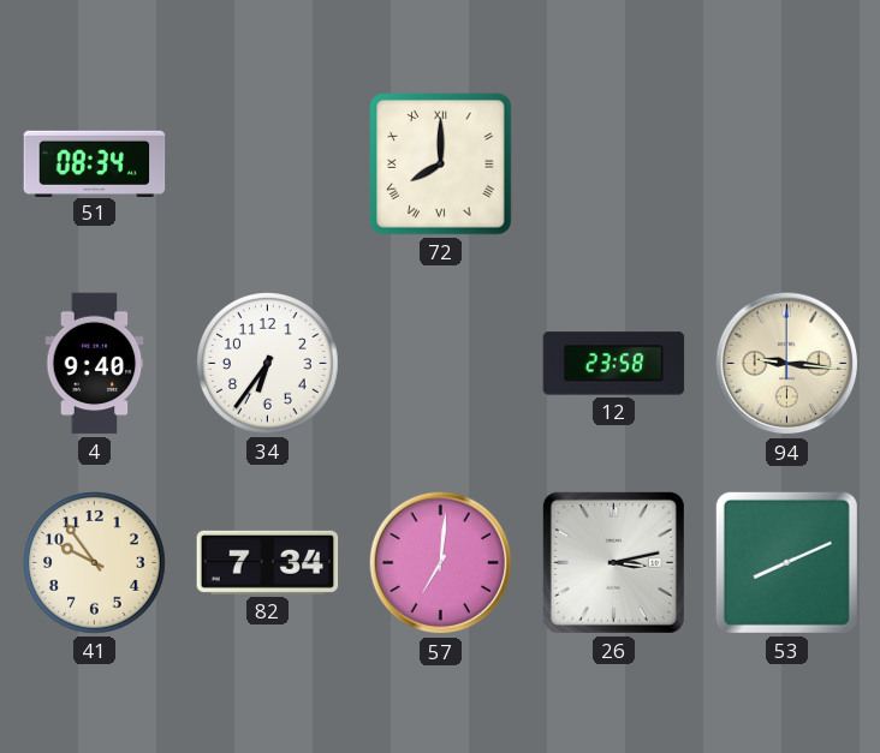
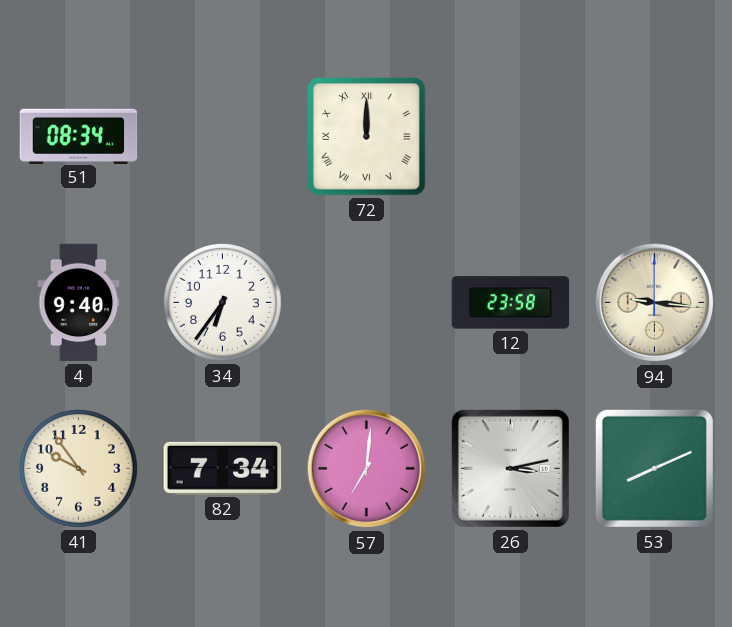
72: 8:00 -> 12:00 (367, 137)
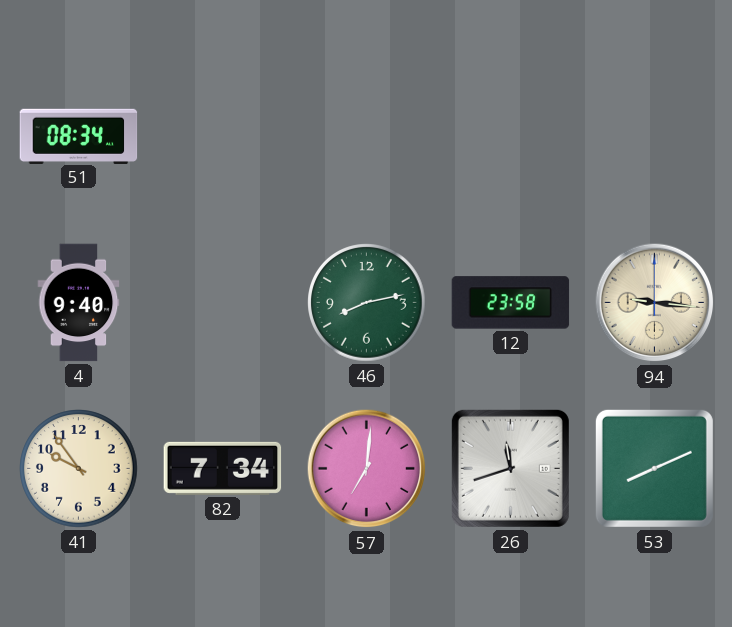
72: 12:00 -> none (367, 137)
34: 6:36 -> none (223, 303)
46: none -> 8:13 (367, 303)
26: 3:13 -> 11:42 (510, 468)
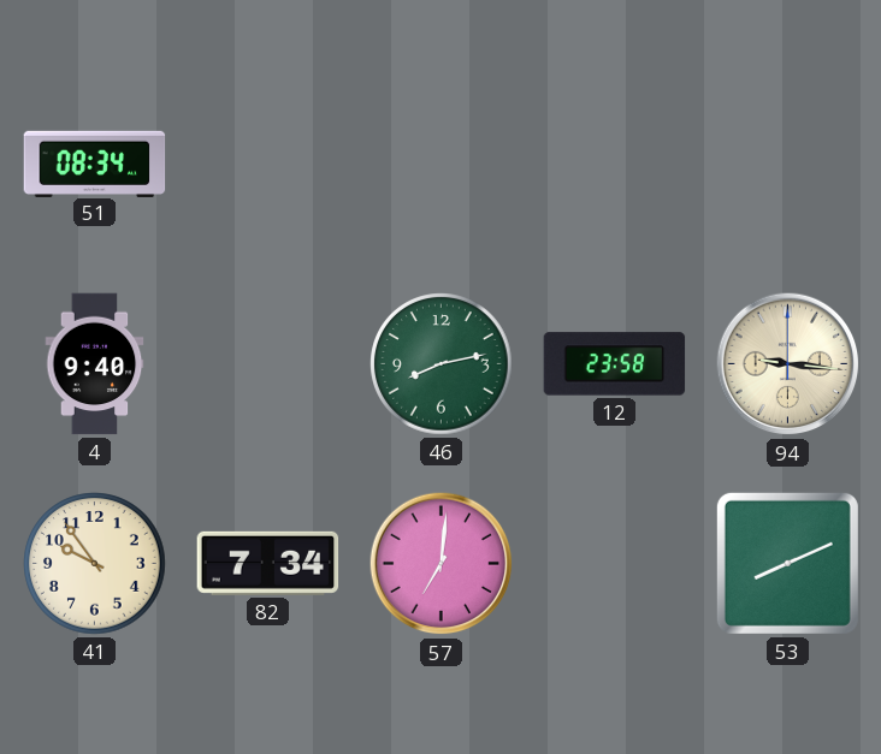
26: 11:42 -> none (510, 468)
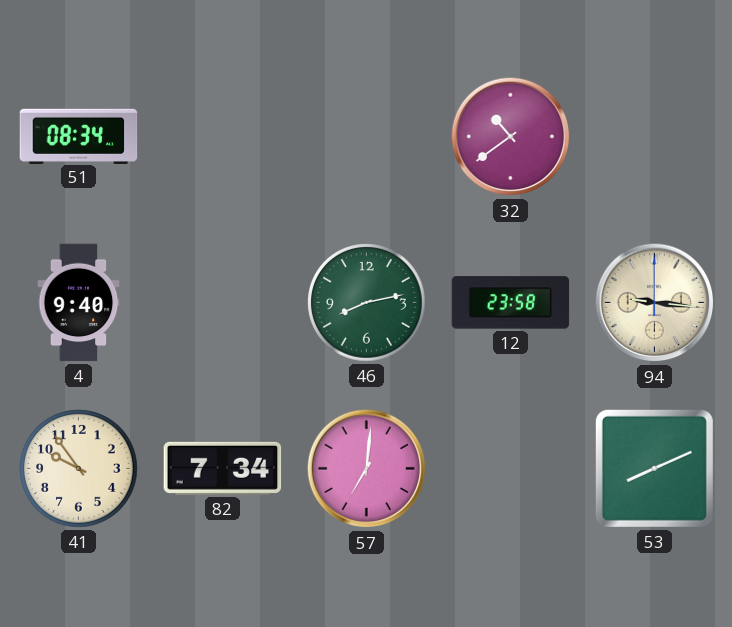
32: none -> 10:39 (511, 137)
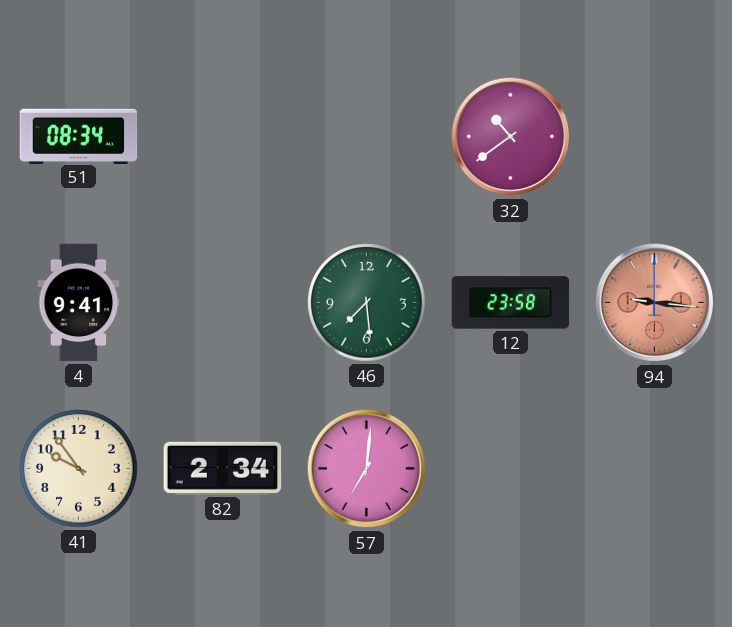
4: 9:40 -> 9:41 (79, 303)
46: 8:13 -> 7:29 (367, 303)
94 dial: cream -> salmon (655, 303)
82: 7:34 -> 2:34 (223, 468)
53: 8:11 -> none (654, 468)
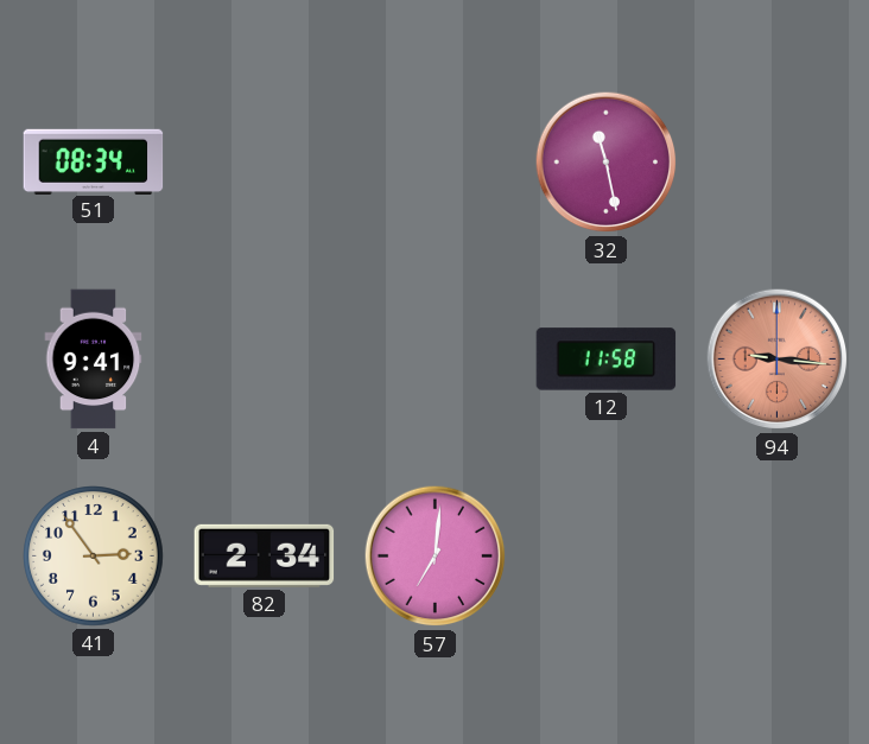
32: 10:39 -> 11:28 (607, 163)
46: 7:29 -> none (367, 303)
12: 23:58 -> 11:58 (607, 360)
41: 9:54 -> 2:54 (94, 557)
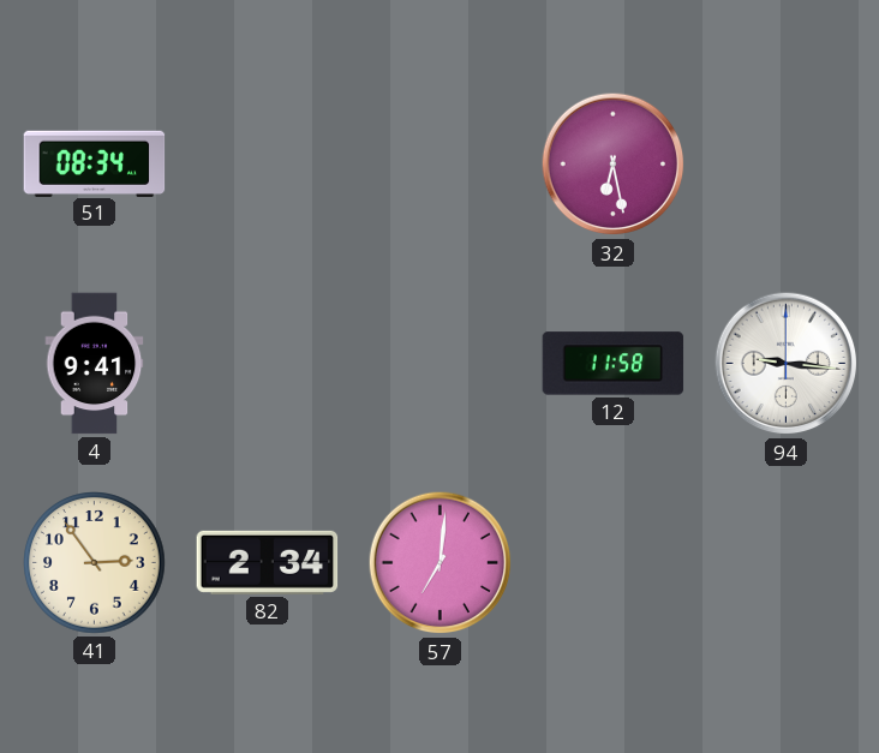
32: 11:28 -> 6:28 (614, 165)
94 dial: salmon -> white (787, 364)
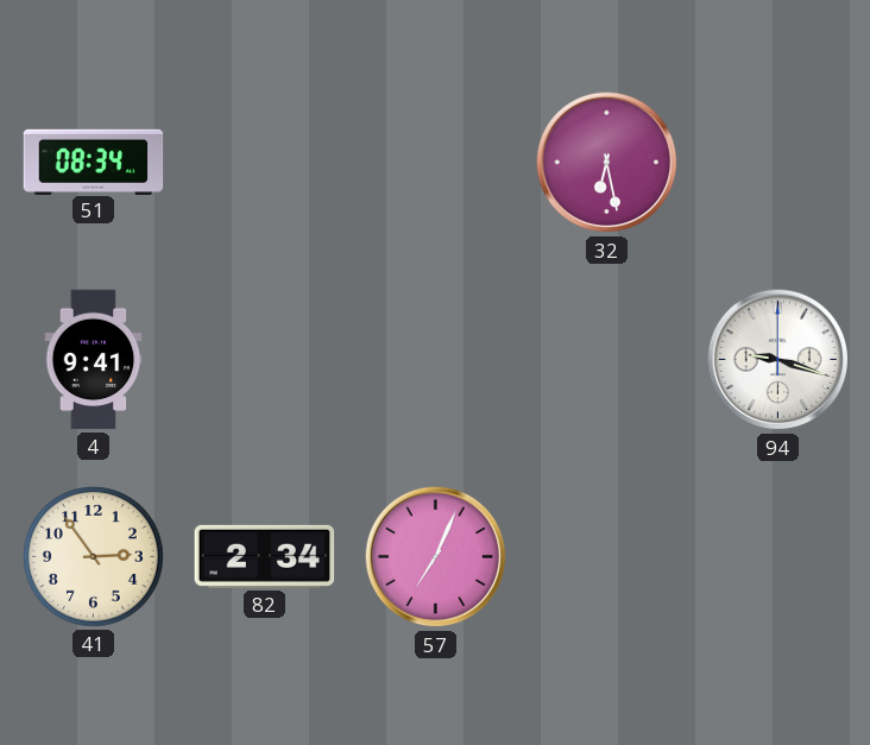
12: 11:58 -> none (614, 364)
94: 9:16 -> 9:18 (778, 360)
57: 7:01 -> 7:04 (436, 557)
